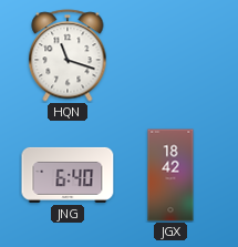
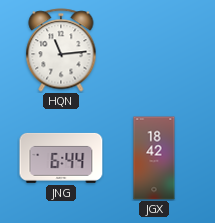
HQN: 11:18 -> 11:14 (61, 50)
JNG: 6:40 -> 6:44 (61, 158)
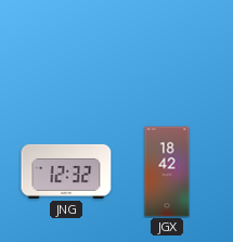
HQN: 11:14 -> none (61, 50)
JNG: 6:44 -> 12:32 (66, 171)
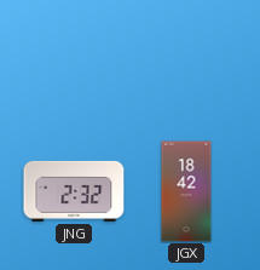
JNG: 12:32 -> 2:32 (74, 191)
